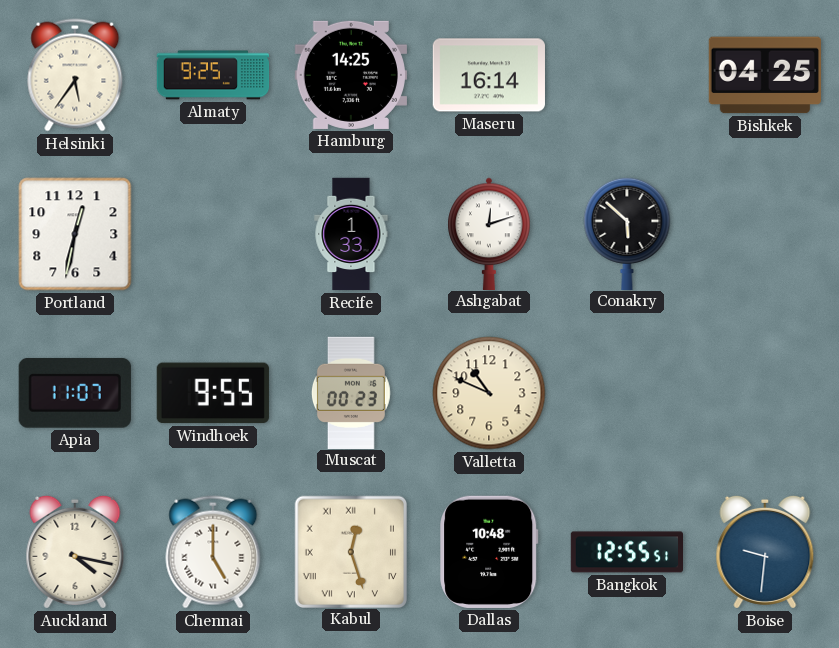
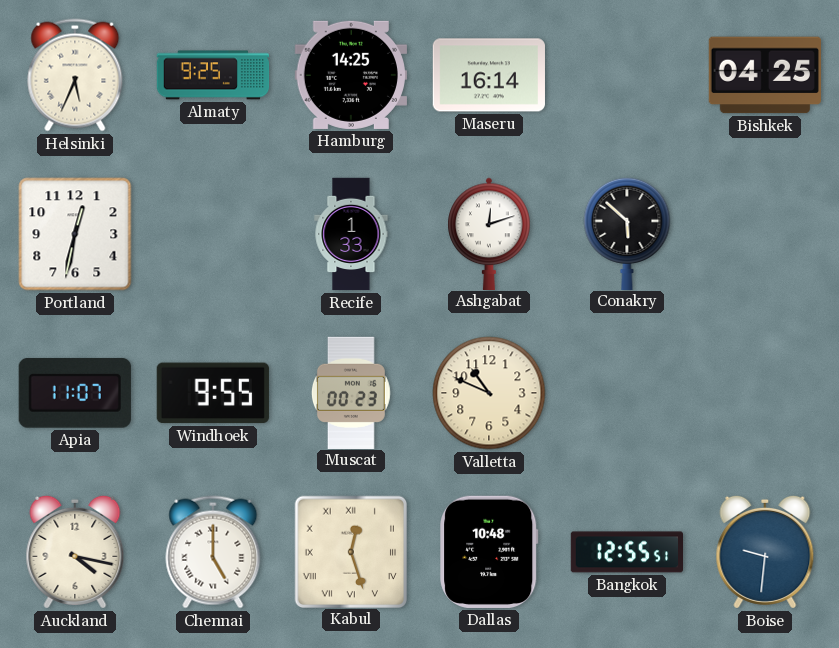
Helsinki: 5:36 -> 5:34 (75, 75)
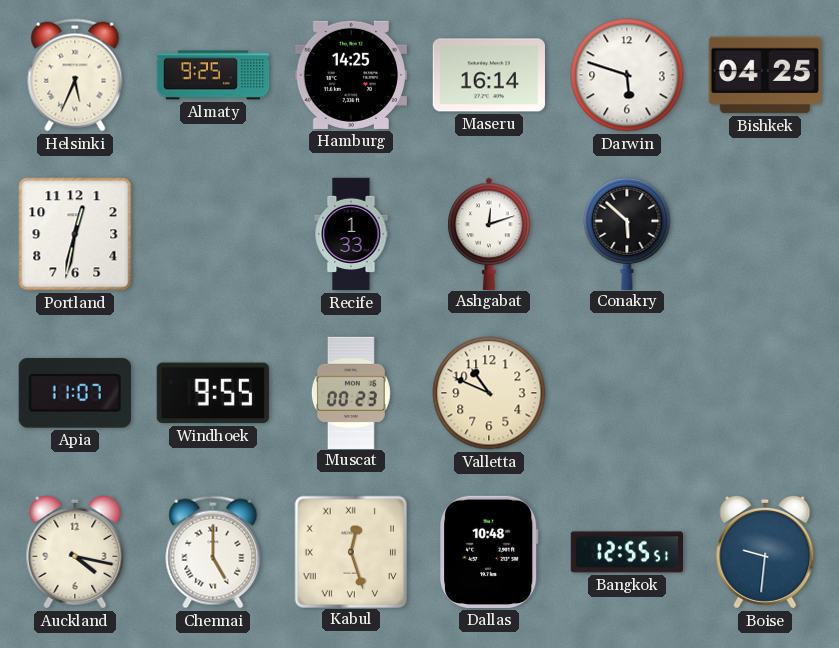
Darwin: none -> 5:48 (627, 75)
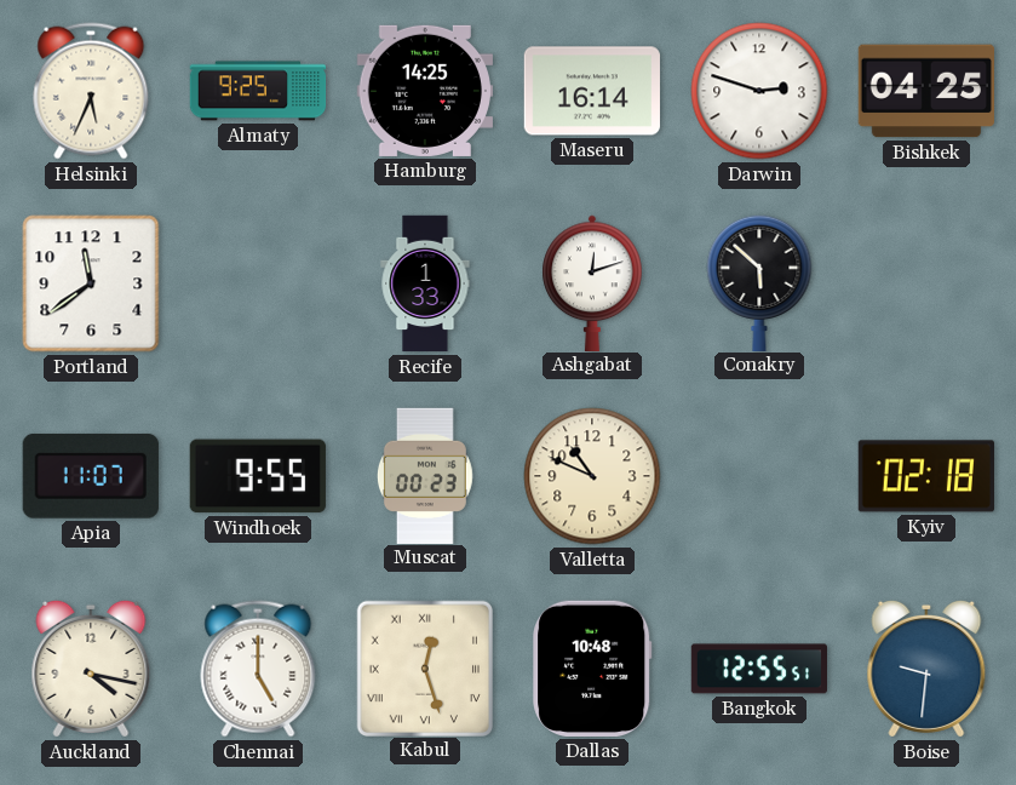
Darwin: 5:48 -> 2:48 (759, 91)
Portland: 12:32 -> 11:39 (91, 283)
Kyiv: none -> 02:18 (926, 476)
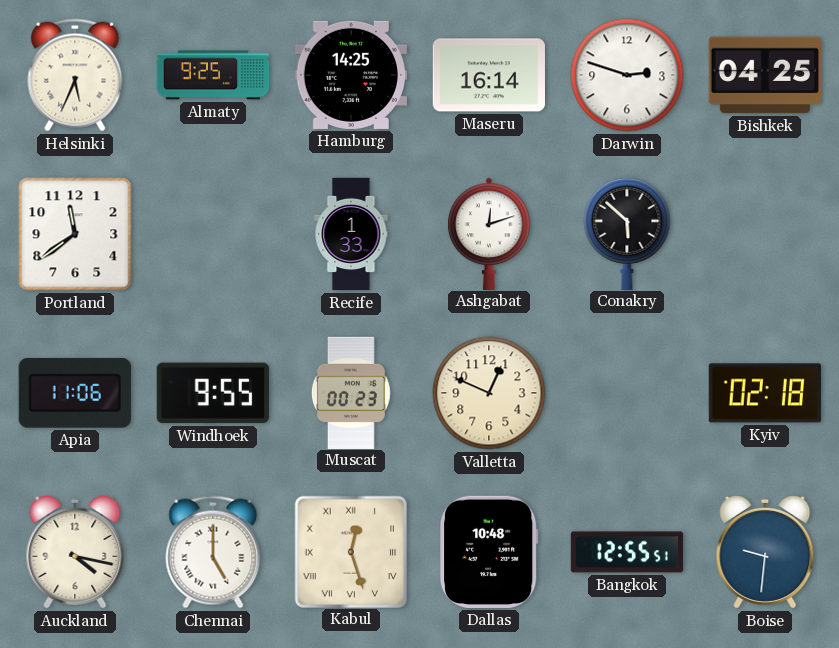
Apia: 11:07 -> 11:06 (75, 393)
Valletta: 10:49 -> 12:49 (489, 393)
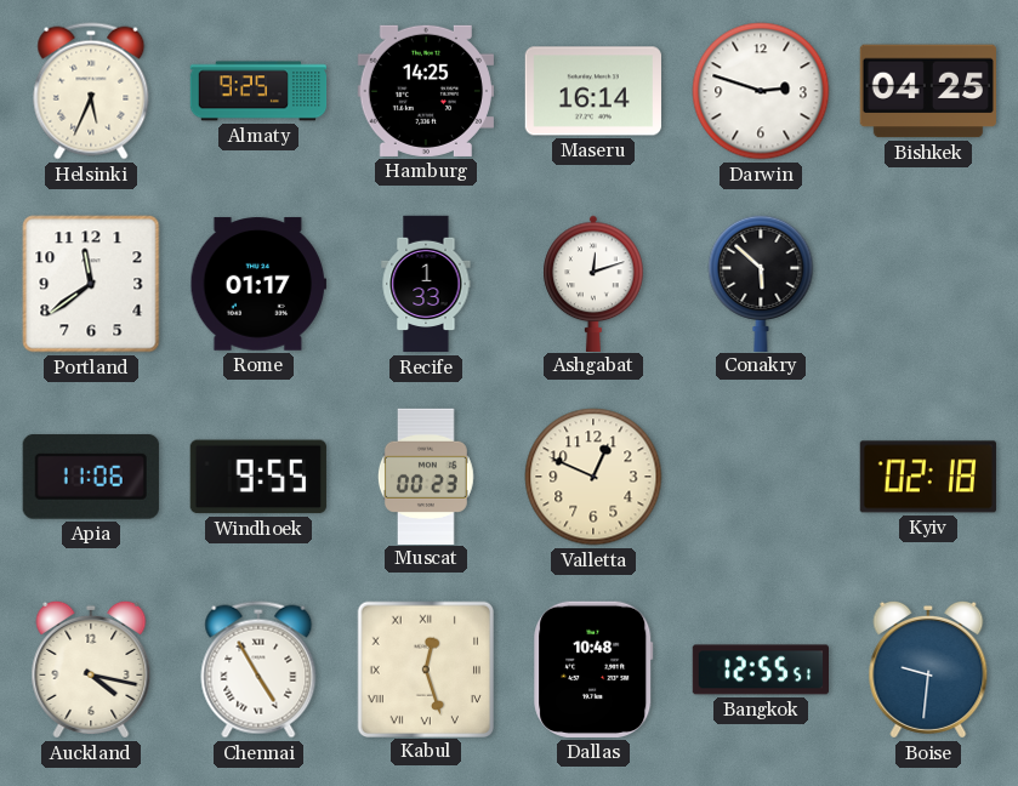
Rome: none -> 01:17 (257, 284)
Chennai: 5:00 -> 4:55 (258, 670)
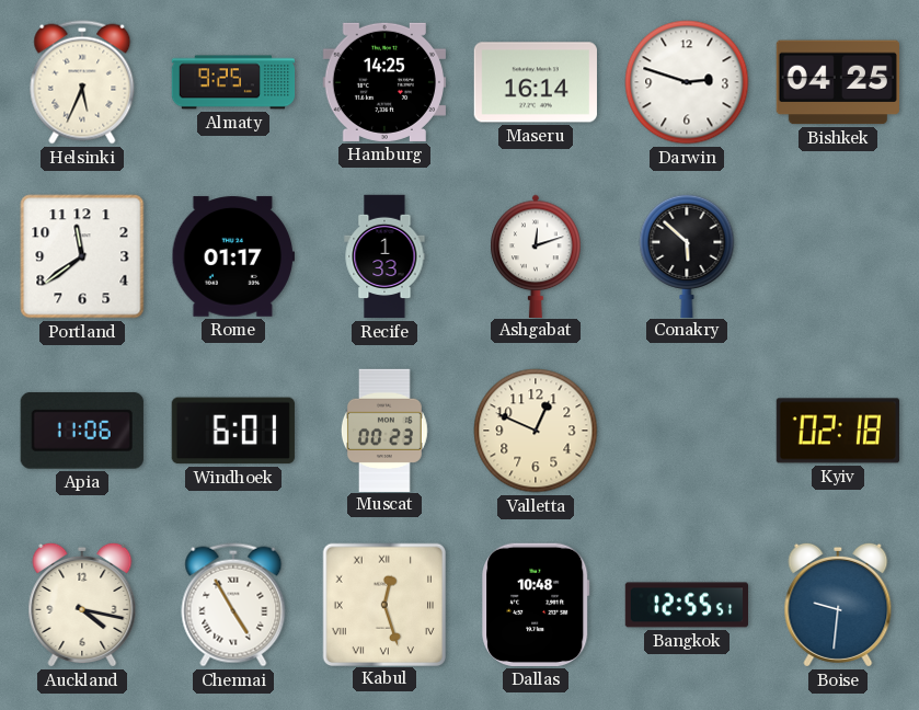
Windhoek: 9:55 -> 6:01 (233, 431)
